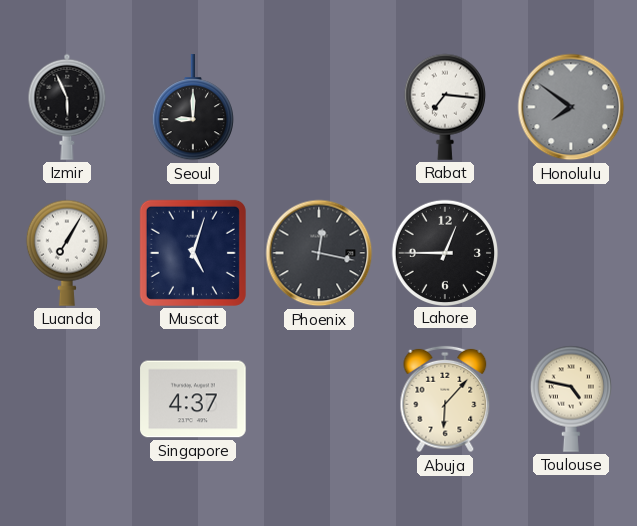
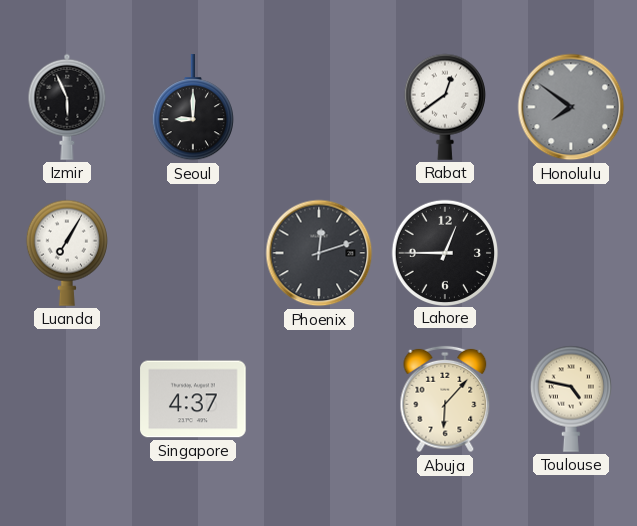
Rabat: 7:16 -> 12:39 (445, 107)
Muscat: 5:03 -> none (193, 253)
Phoenix: 12:17 -> 12:12 (319, 253)
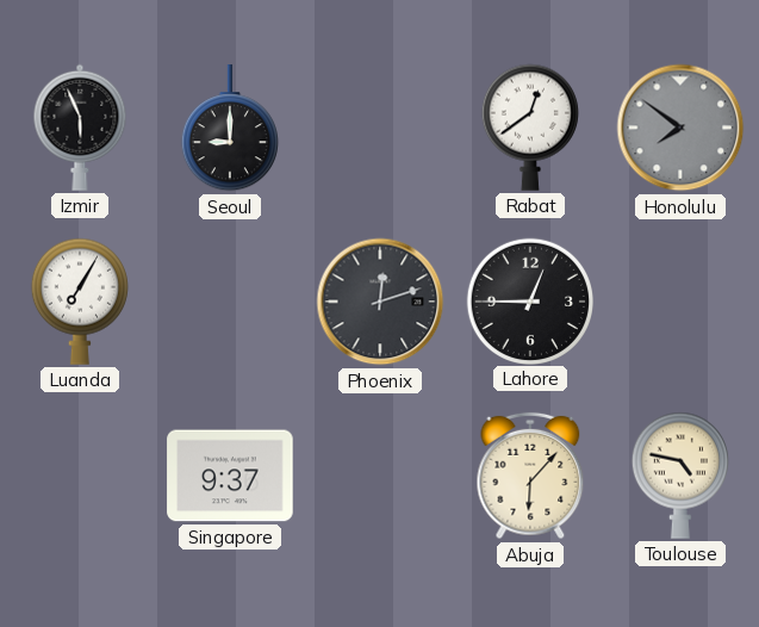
Singapore: 4:37 -> 9:37 (230, 476)
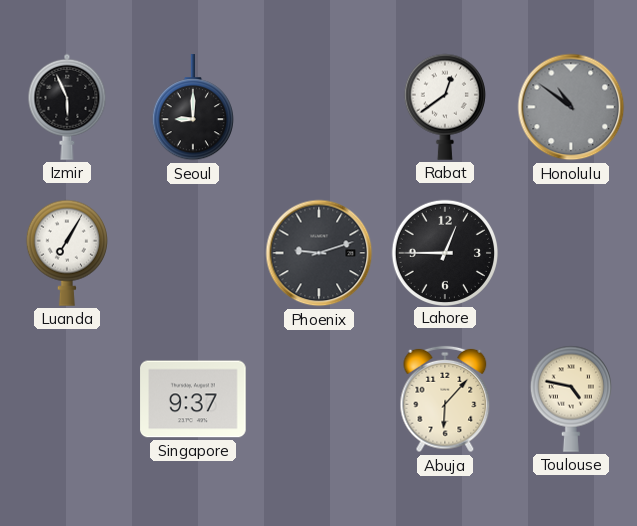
Honolulu: 7:51 -> 10:51 (571, 107)
Phoenix: 12:12 -> 9:12 (319, 253)
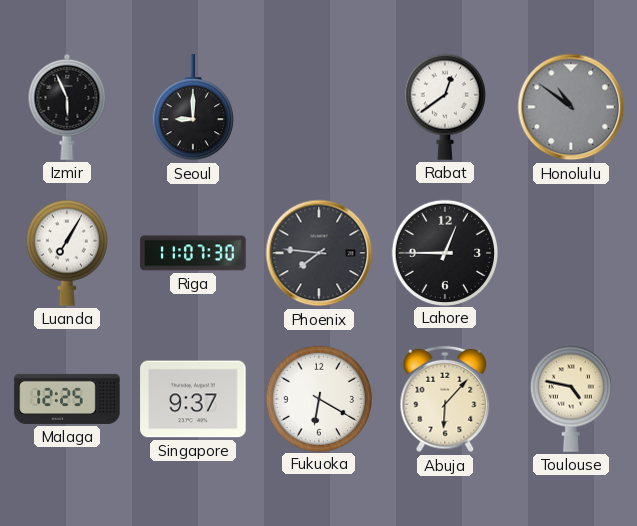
Riga: none -> 11:07 (193, 253)
Phoenix: 9:12 -> 7:46 (319, 253)
Malaga: none -> 12:25 (67, 399)
Fukuoka: none -> 6:20 (318, 398)
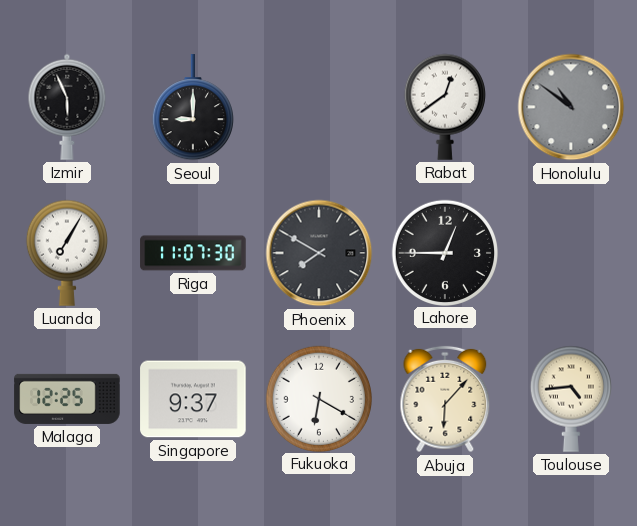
Phoenix: 7:46 -> 7:50 (319, 253)
Toulouse: 4:47 -> 4:44 (571, 399)
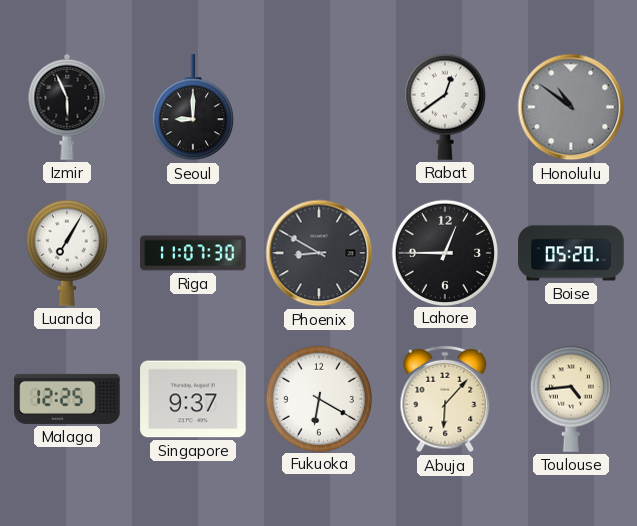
Phoenix: 7:50 -> 8:50 (319, 253)
Boise: none -> 05:20 (571, 253)
